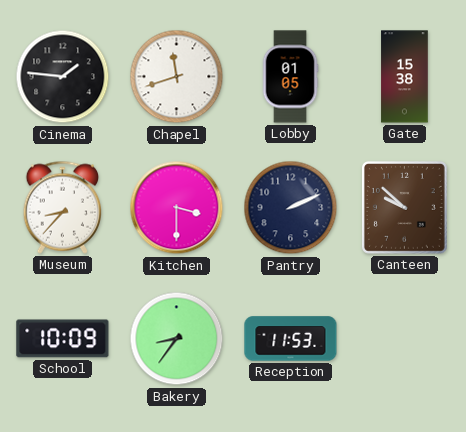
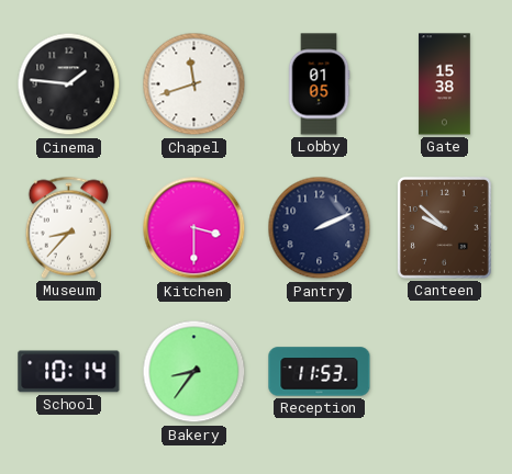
School: 10:09 -> 10:14 (69, 372)
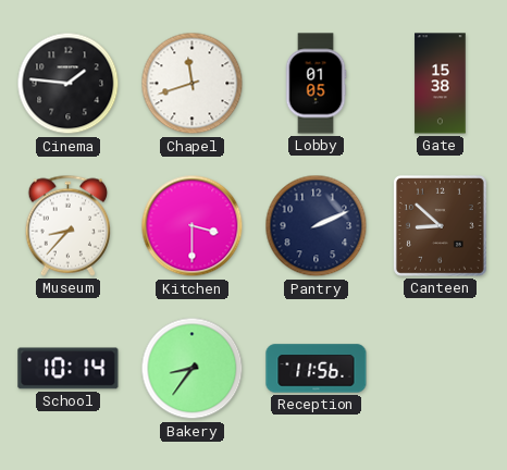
Canteen: 9:52 -> 8:52 (440, 225)
Reception: 11:53 -> 11:56 (317, 369)
